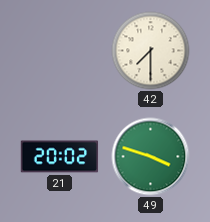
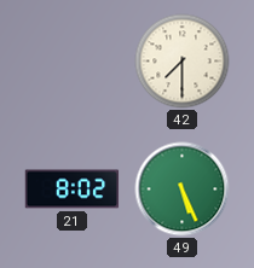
21: 20:02 -> 8:02 (73, 190)
49: 3:48 -> 5:26 (183, 190)
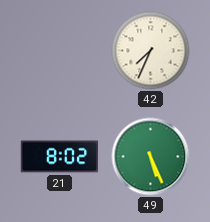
42: 7:30 -> 7:34 (151, 51)
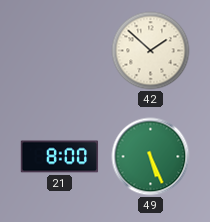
42: 7:34 -> 1:52 (151, 51)
21: 8:02 -> 8:00 (60, 157)
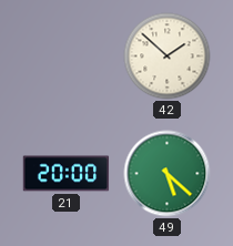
21: 8:00 -> 20:00 (67, 174)
49: 5:26 -> 5:22 (168, 174)
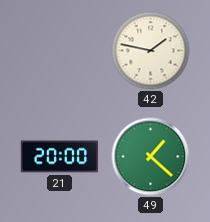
42: 1:52 -> 1:47 (151, 51)
49: 5:22 -> 1:22 (151, 157)
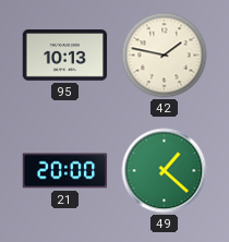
95: none -> 10:13 (65, 56)
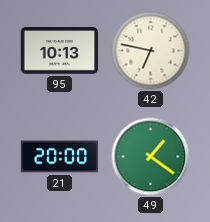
42: 1:47 -> 6:47 (151, 51)
49: 1:22 -> 1:21 (151, 157)
